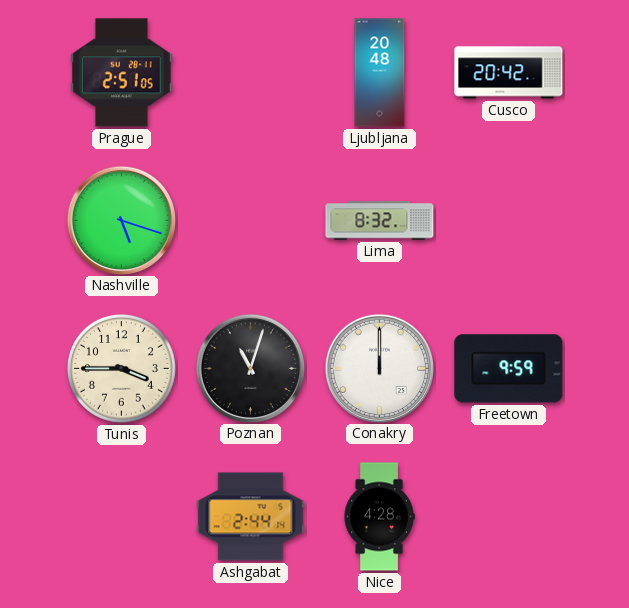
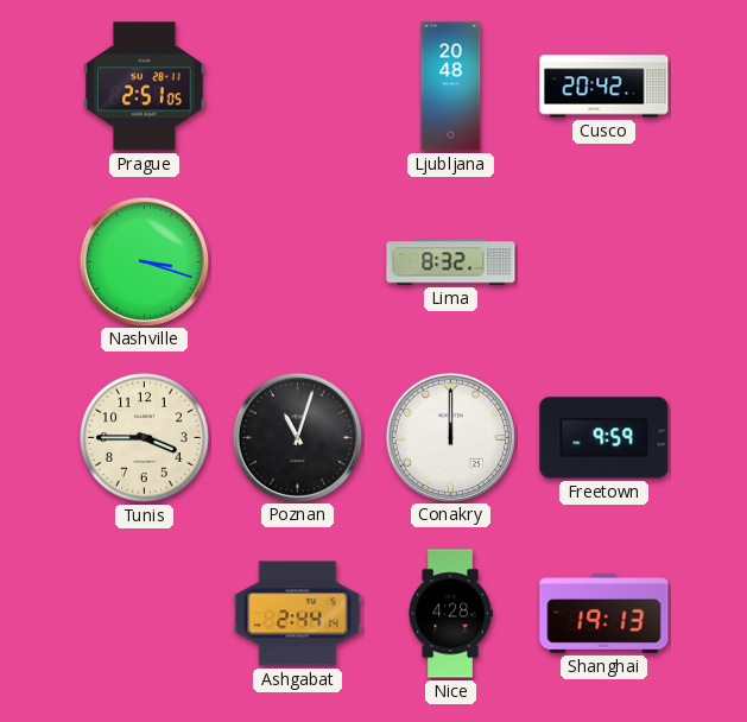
Nashville: 5:18 -> 3:18 (144, 261)
Shanghai: none -> 19:13 (604, 614)
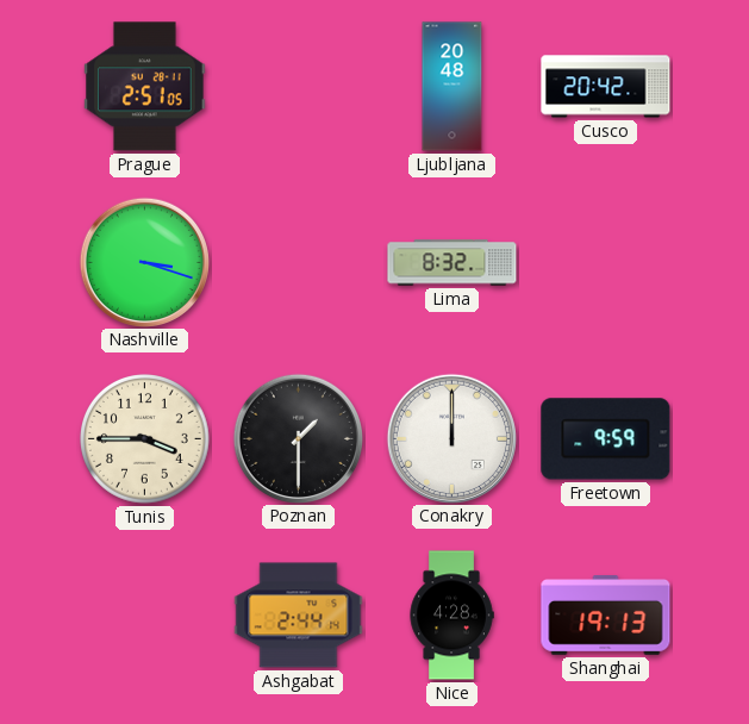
Poznan: 11:03 -> 1:30 (298, 438)
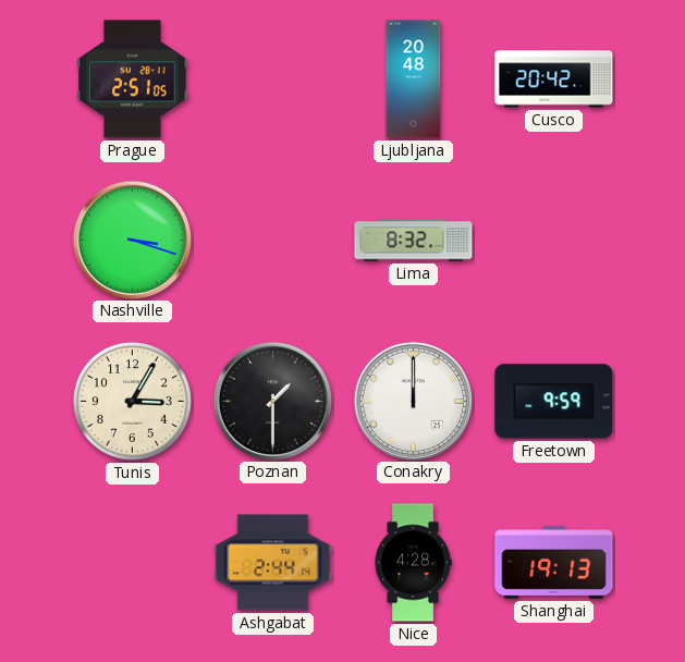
Tunis: 3:45 -> 3:05 (133, 402)
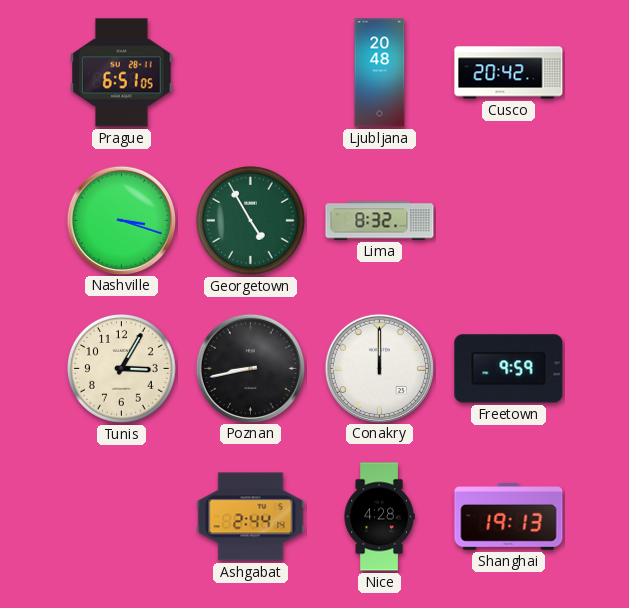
Prague: 2:51 -> 6:51 (122, 73)
Georgetown: none -> 4:55 (251, 221)
Poznan: 1:30 -> 8:43 (250, 368)
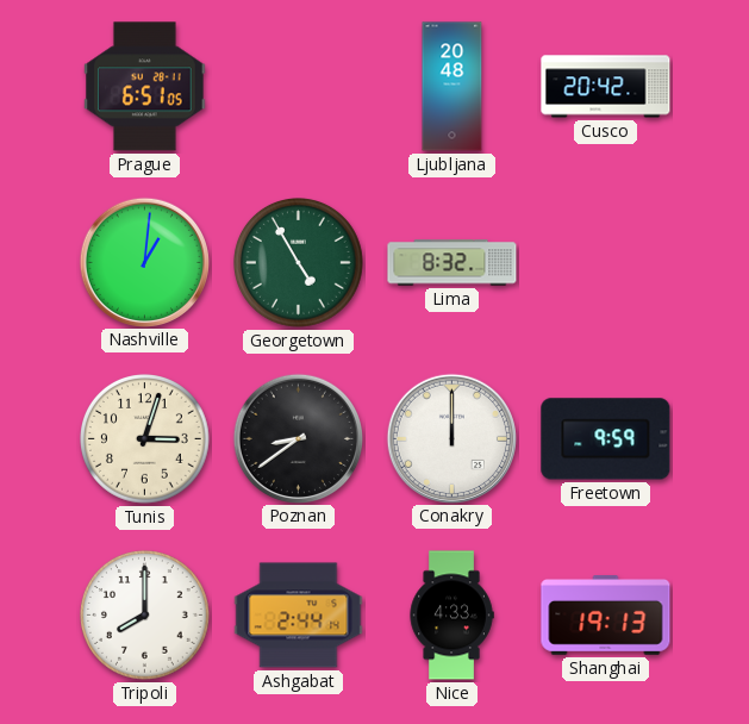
Nashville: 3:18 -> 1:01 (144, 262)
Tunis: 3:05 -> 3:03 (145, 439)
Poznan: 8:43 -> 8:39 (298, 438)
Tripoli: none -> 8:00 (145, 616)
Nice: 4:28 -> 4:33 (451, 616)
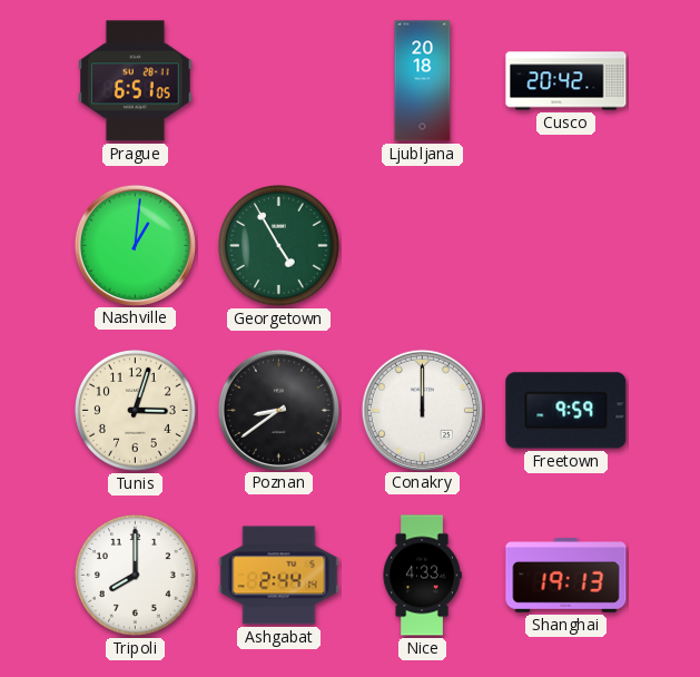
Ljubljana: 20:48 -> 20:18 (423, 81)
Lima: 8:32 -> none (452, 263)
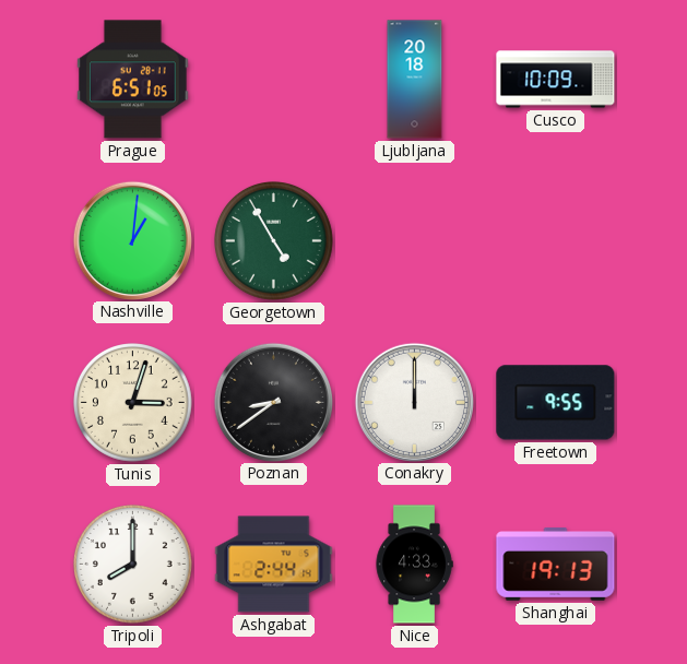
Cusco: 20:42 -> 10:09 (556, 80)
Freetown: 9:59 -> 9:55 (556, 403)
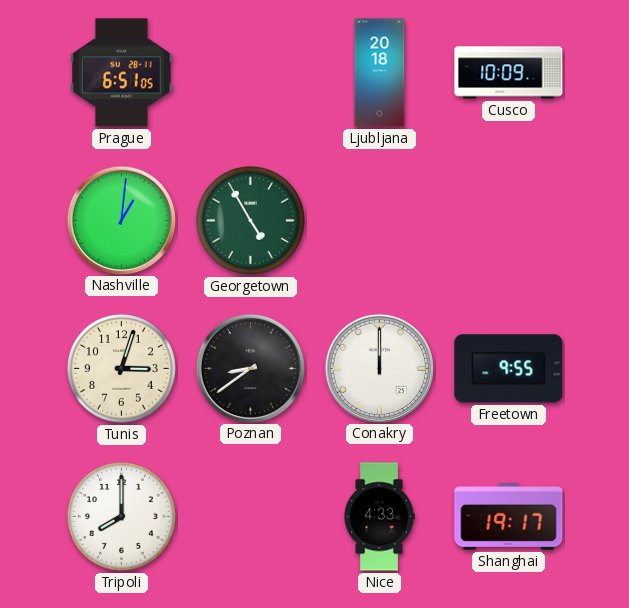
Ashgabat: 2:44 -> none (274, 565)
Shanghai: 19:13 -> 19:17 (509, 517)
